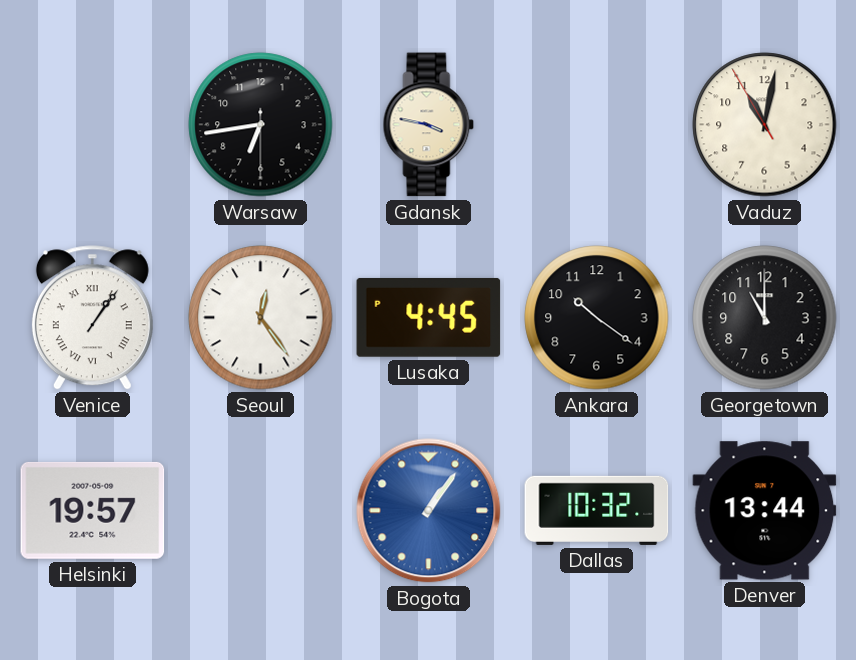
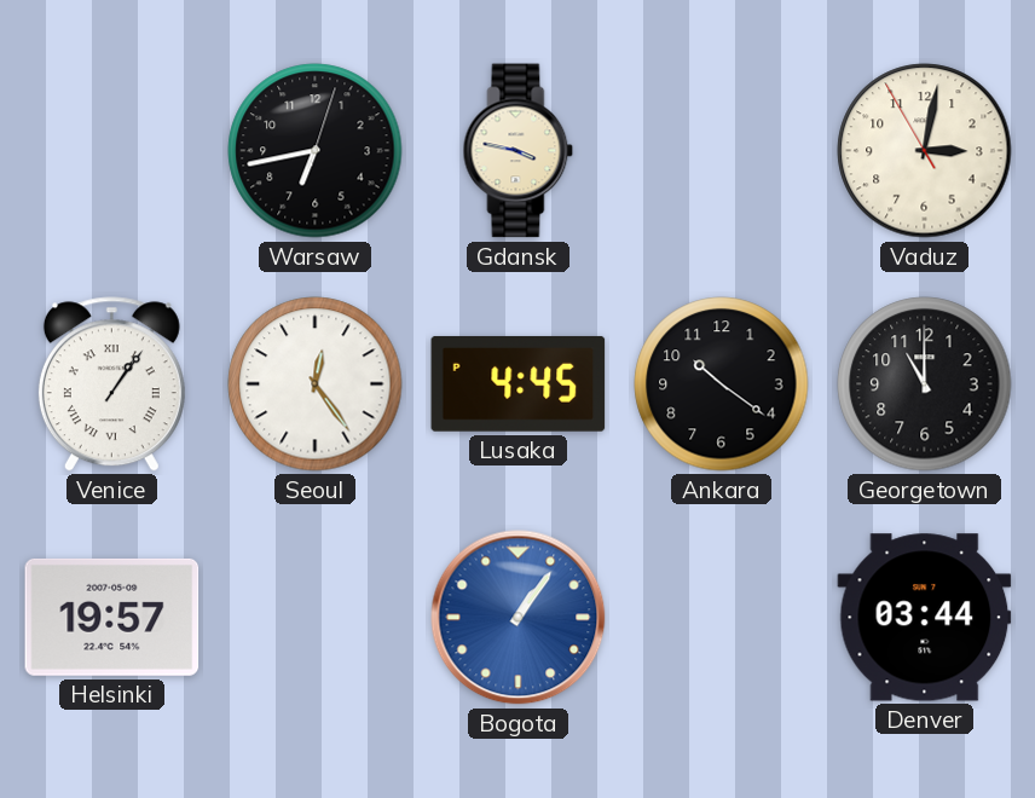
Warsaw: 6:43:30 -> 6:43:03 (316, 151)
Vaduz: 11:01 -> 3:01 (925, 151)
Dallas: 10:32 -> none (597, 510)
Denver: 13:44 -> 03:44 (925, 618)
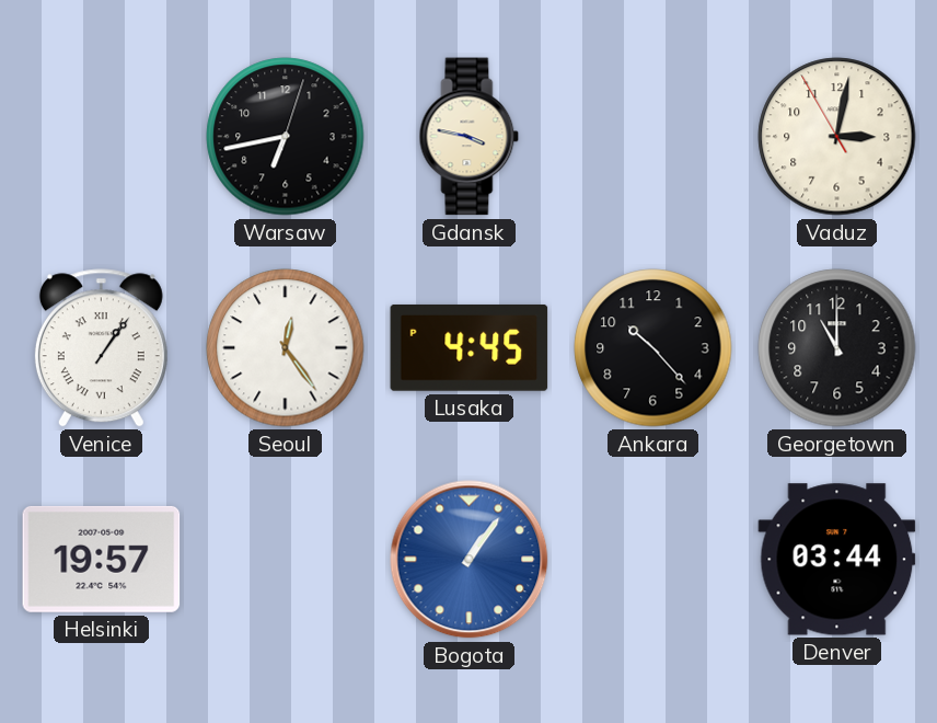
Ankara: 10:21 -> 10:23 (653, 348)
